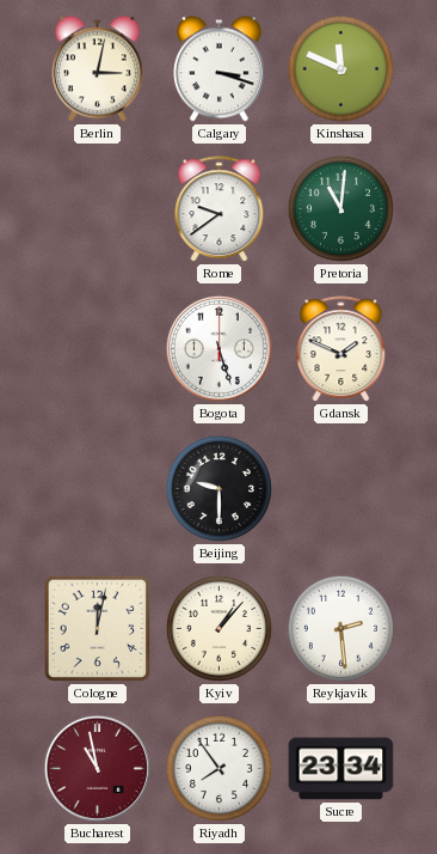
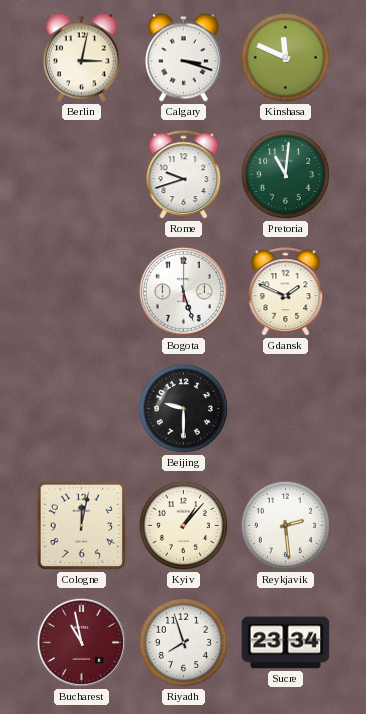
Rome: 9:39 -> 9:42 (184, 175)
Riyadh: 7:54 -> 7:57 (183, 642)
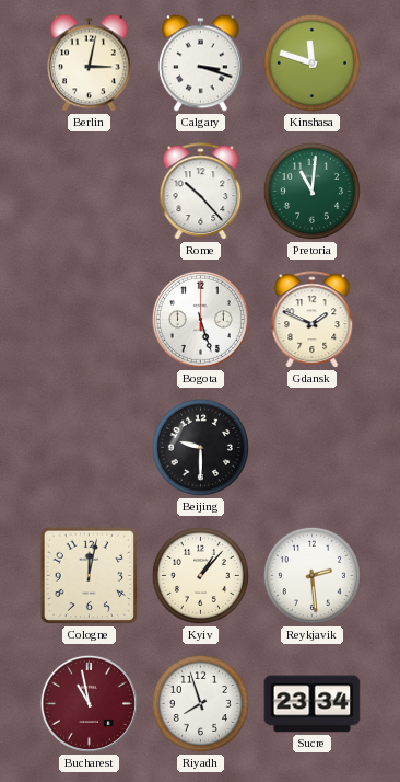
Kinshasa: 11:49 -> 11:48 (311, 62)
Rome: 9:42 -> 10:23 (201, 192)
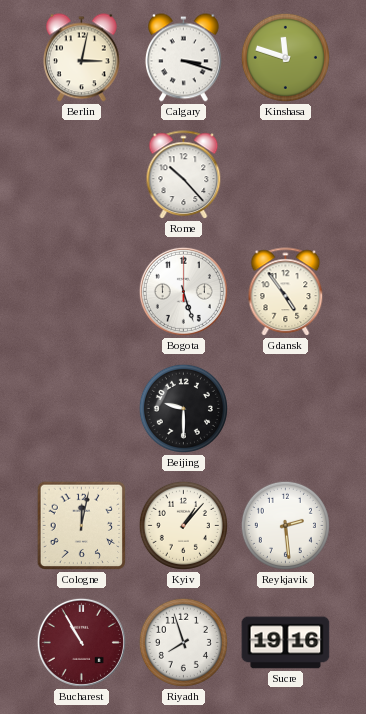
Pretoria: 11:01 -> none (311, 191)
Gdansk: 1:49 -> 4:54 (286, 292)
Bucharest: 10:58 -> 10:55 (81, 642)
Sucre: 23:34 -> 19:16 (286, 643)
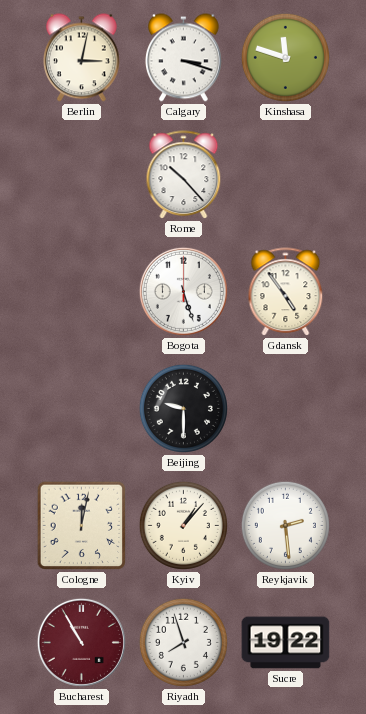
Sucre: 19:16 -> 19:22 (286, 643)
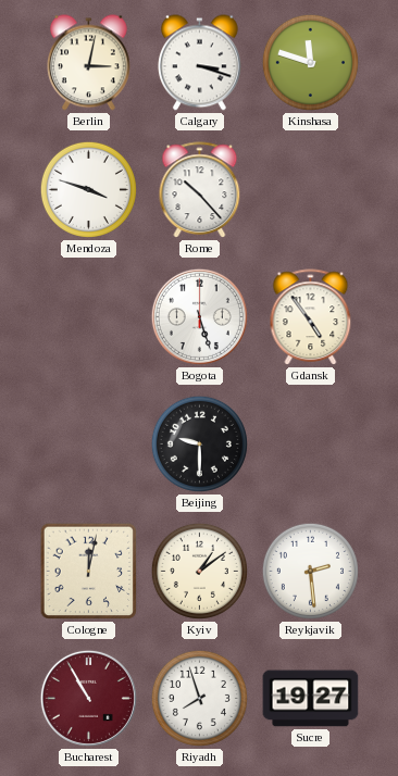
Mendoza: none -> 3:48 (88, 189)
Kyiv: 1:07 -> 1:09 (199, 571)
Sucre: 19:22 -> 19:27 (311, 699)
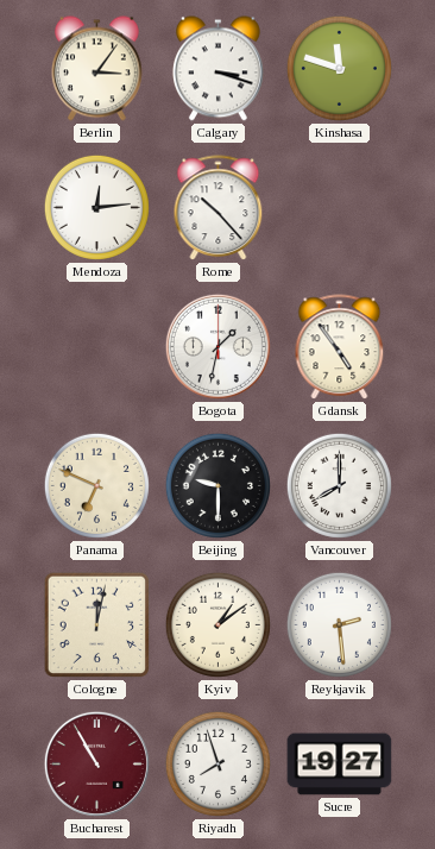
Berlin: 3:02 -> 3:06 (96, 69)
Mendoza: 3:48 -> 12:14 (96, 207)
Bogota: 5:27 -> 1:32 (218, 346)
Panama: none -> 6:49 (96, 485)
Vancouver: none -> 8:00 (339, 485)
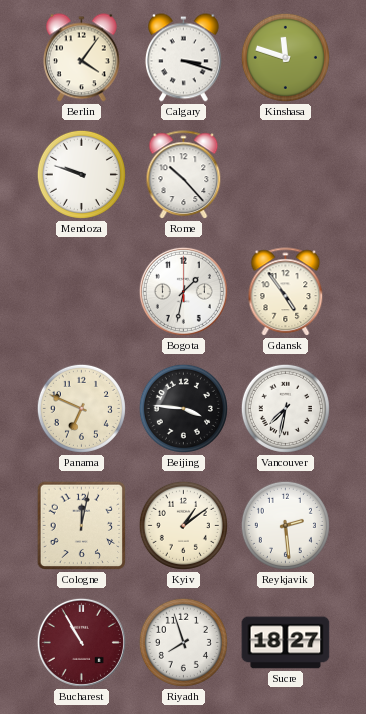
Berlin: 3:06 -> 4:06 (81, 58)
Mendoza: 12:14 -> 9:48 (81, 174)
Beijing: 9:30 -> 3:46 (183, 408)
Vancouver: 8:00 -> 7:32 (285, 408)
Sucre: 19:27 -> 18:27 (286, 643)
